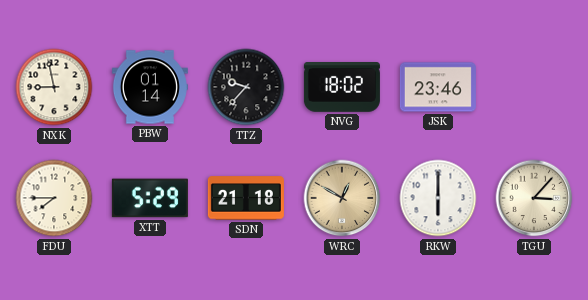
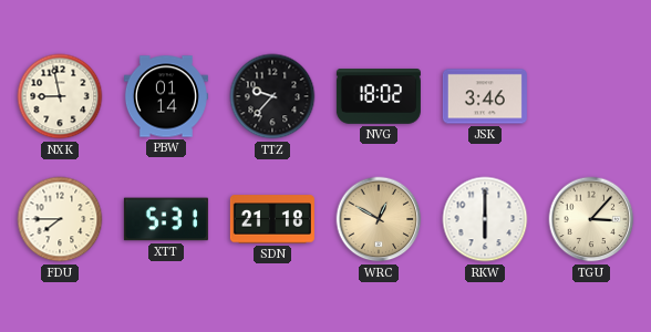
JSK: 23:46 -> 3:46 (485, 96)
XTT: 5:29 -> 5:31 (166, 219)
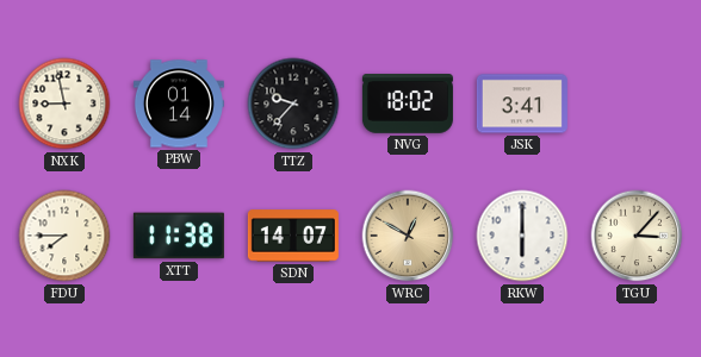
JSK: 3:46 -> 3:41 (522, 104)
XTT: 5:31 -> 11:38 (179, 236)
SDN: 21:18 -> 14:07 (293, 236)
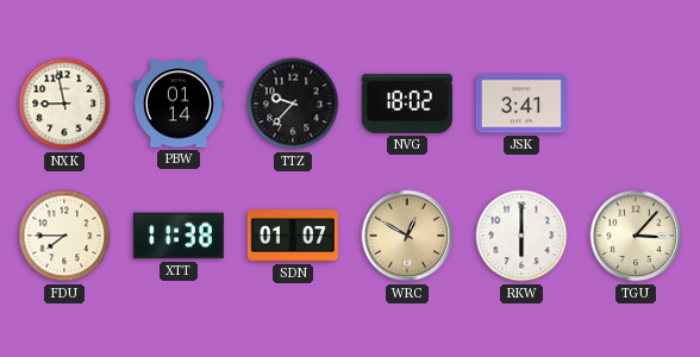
SDN: 14:07 -> 01:07 (293, 236)
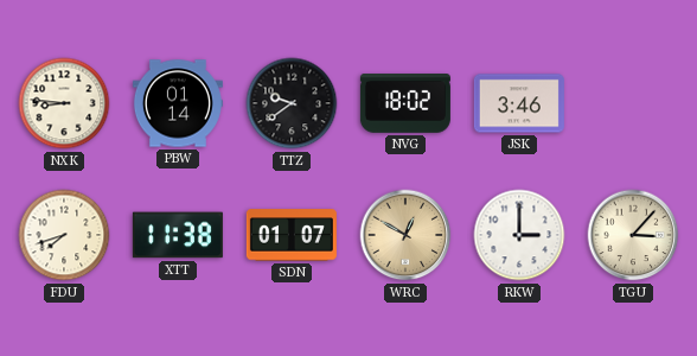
NXK: 8:58 -> 8:46 (64, 103)
TTZ: 9:37 -> 9:39 (292, 103)
JSK: 3:41 -> 3:46 (519, 103)
FDU: 7:45 -> 7:42 (64, 235)
RKW: 6:00 -> 3:00 (519, 235)
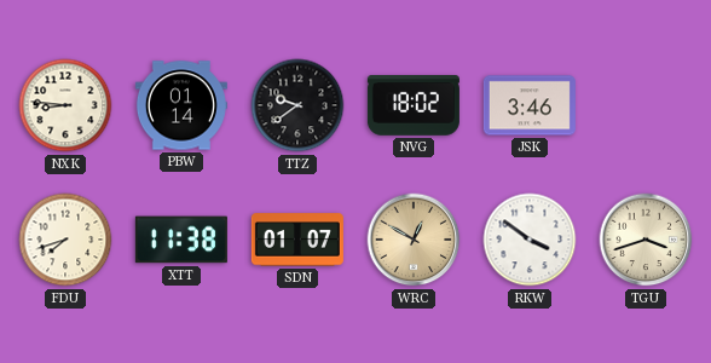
RKW: 3:00 -> 3:51 (530, 240)
TGU: 3:07 -> 3:42 (646, 240)
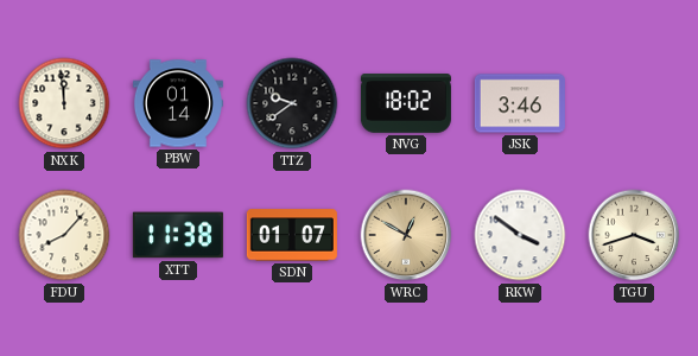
NXK: 8:46 -> 11:59 (64, 103)
FDU: 7:42 -> 8:07 (64, 235)
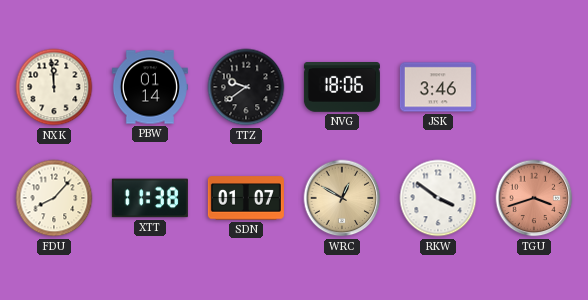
NVG: 18:02 -> 18:06 (342, 87)
TGU dial: cream -> salmon (534, 198)
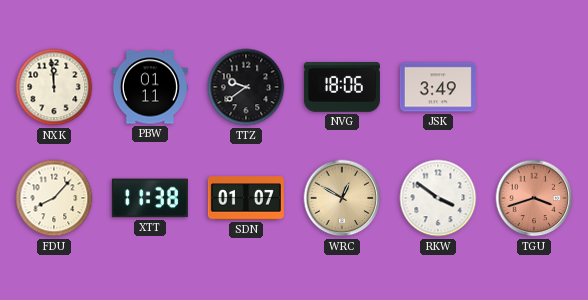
PBW: 01:14 -> 01:11 (150, 87)
JSK: 3:46 -> 3:49 (438, 87)
